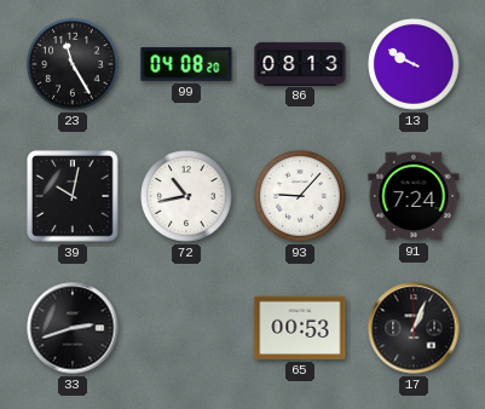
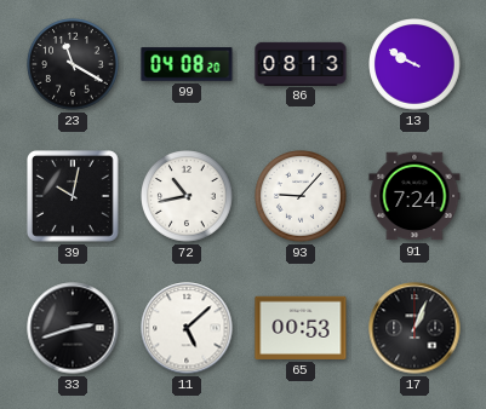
23: 11:25 -> 11:20 (73, 64)
11: none -> 5:08 (187, 328)
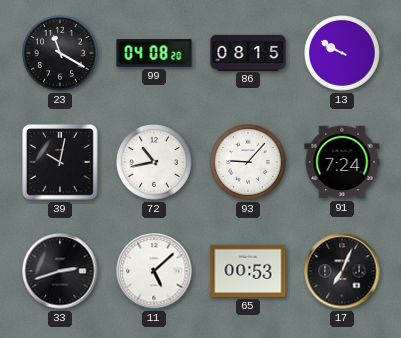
86: 08:13 -> 08:15 (248, 52)
17: 1:04 -> 7:04 (342, 271)
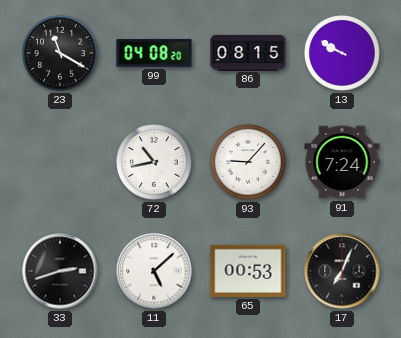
39: 10:02 -> none (61, 163)
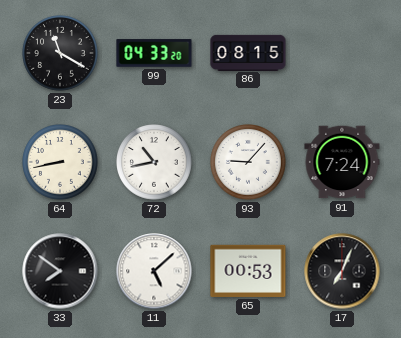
99: 04:08 -> 04:33 (154, 53)
13: 9:50 -> none (342, 53)
64: none -> 8:43 (60, 162)
33: 2:42 -> 7:51 (60, 271)
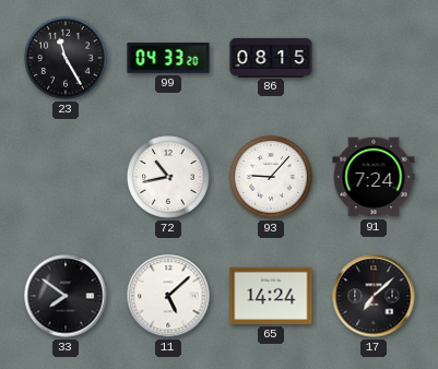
23: 11:20 -> 11:25 (66, 58)
64: 8:43 -> none (60, 162)
65: 00:53 -> 14:24 (271, 296)
17: 7:04 -> 7:08 (374, 296)
